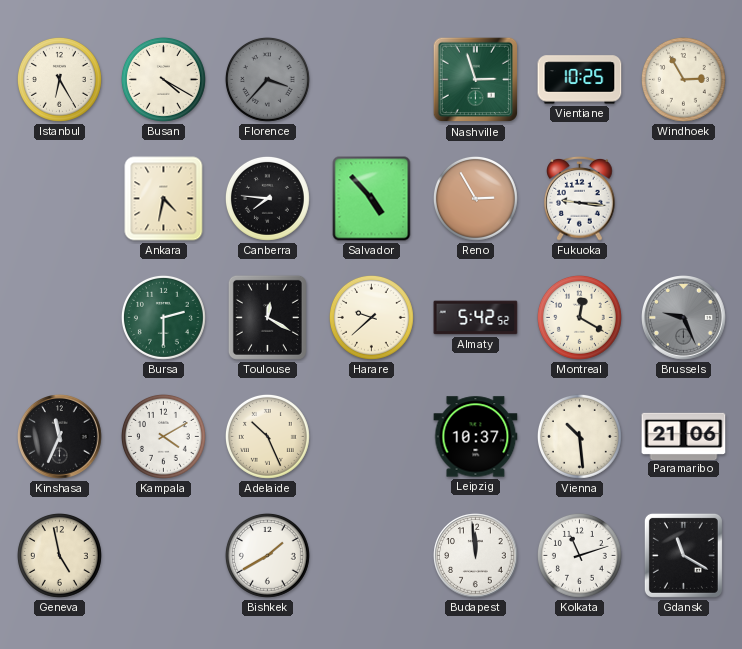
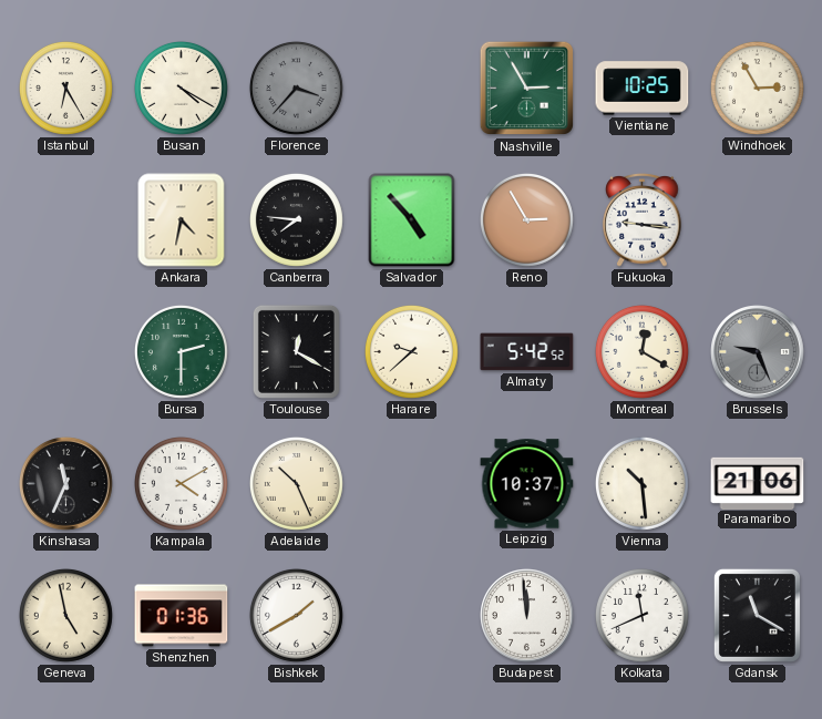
Nashville: 2:57 -> 2:55 (527, 89)
Shenzhen: none -> 01:36 (182, 616)
Kolkata: 11:12 -> 11:41 (641, 615)
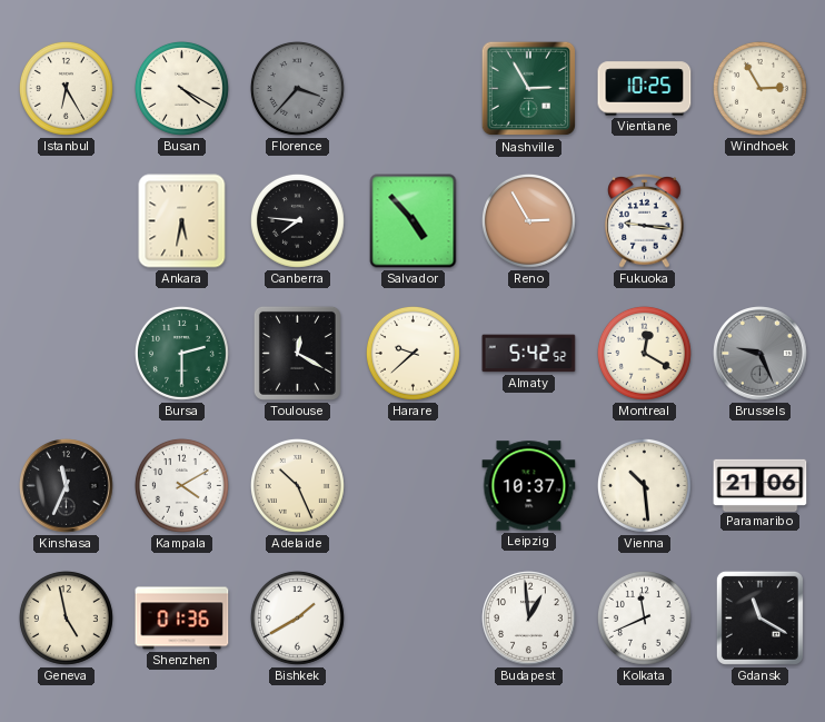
Ankara: 4:32 -> 5:32 (182, 221)
Budapest: 11:59 -> 12:59 (529, 619)
